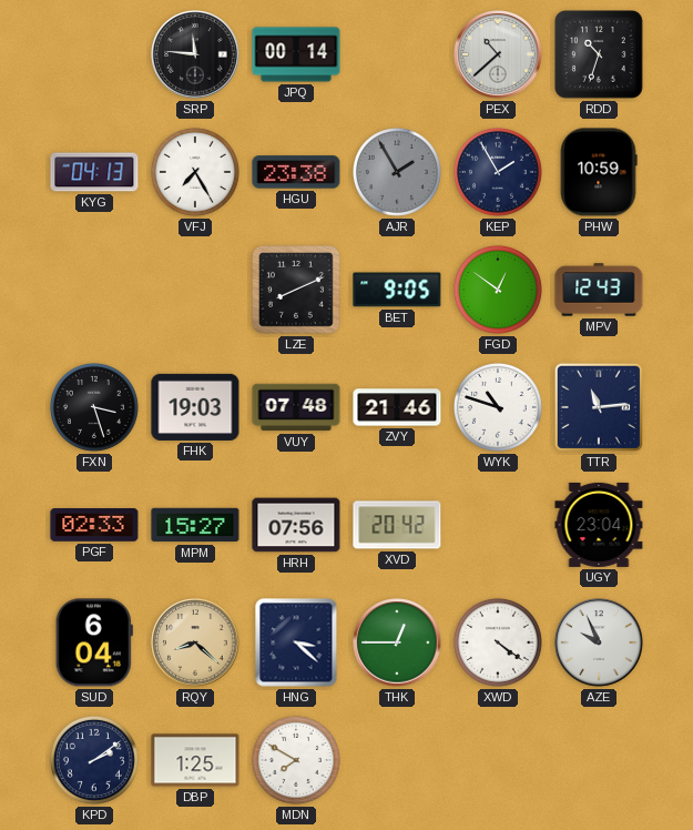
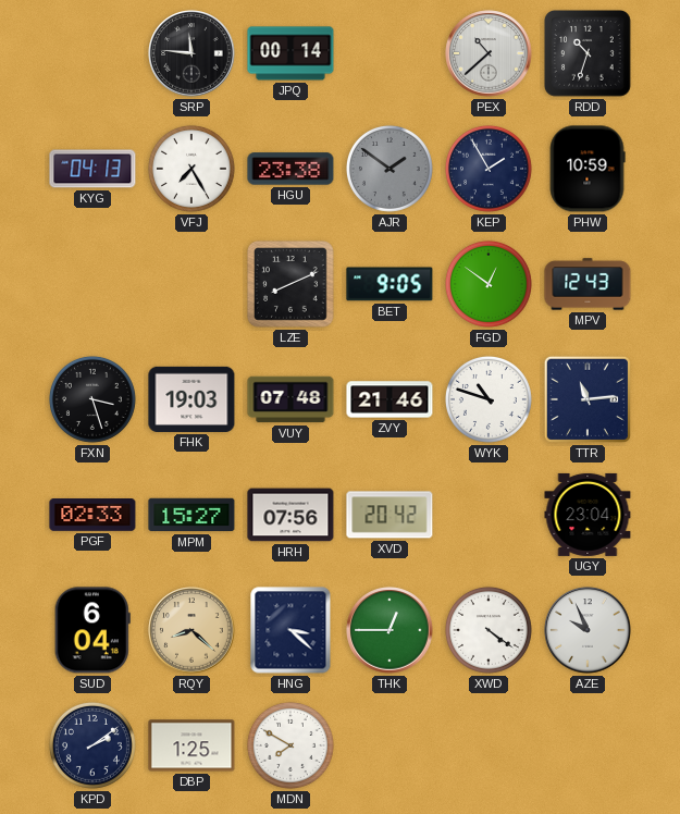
AJR: 1:55 -> 1:51 (390, 169)
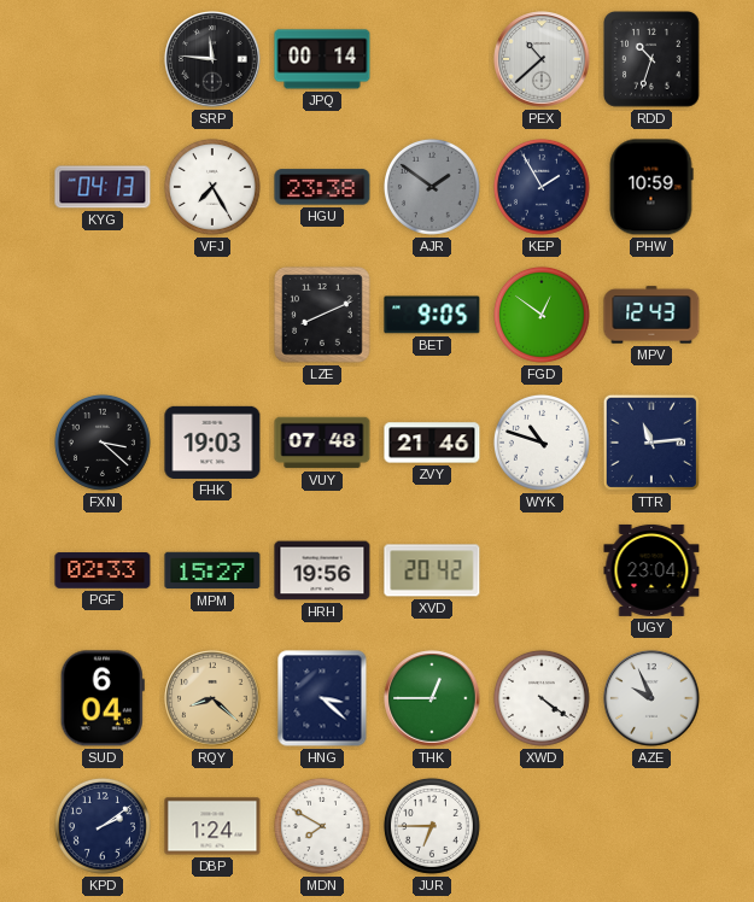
FXN: 3:27 -> 3:22 (103, 443)
HRH: 07:56 -> 19:56 (322, 570)
DBP: 1:25 -> 1:24 (212, 826)
JUR: none -> 6:45 (432, 826)
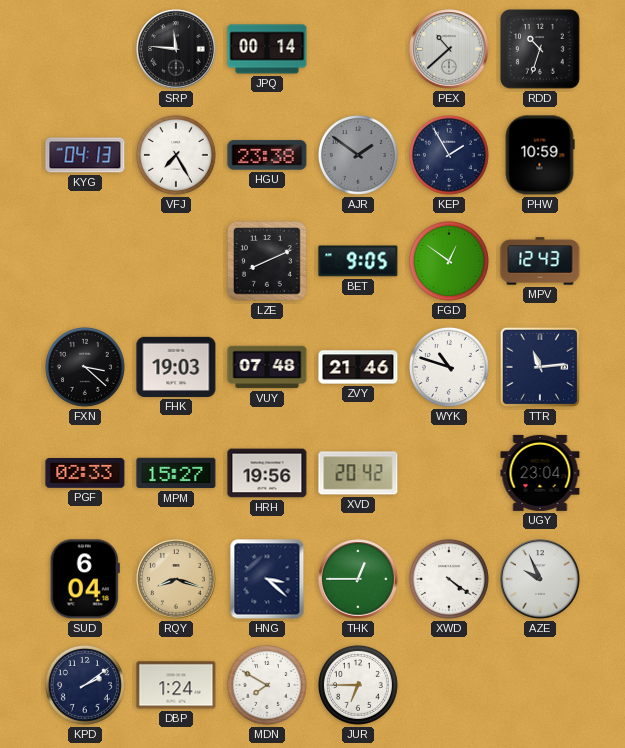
RQY: 8:22 -> 8:18 (176, 579)
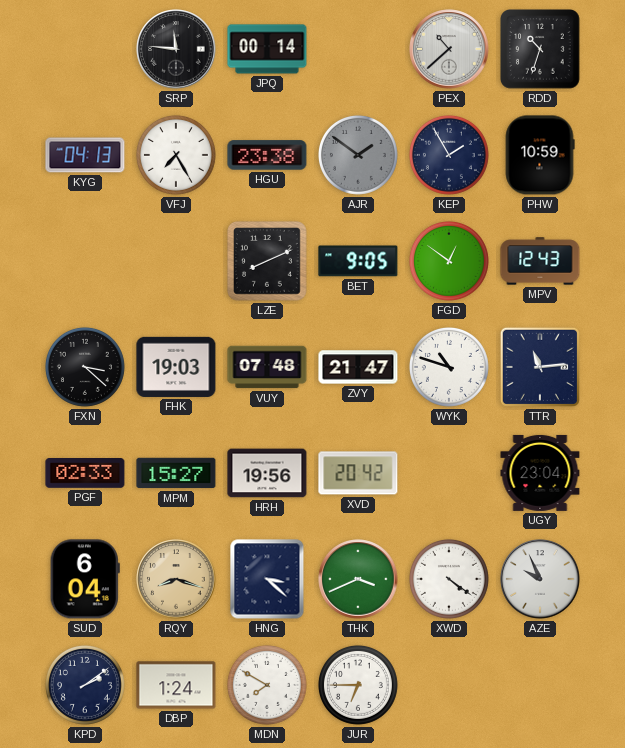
ZVY: 21:46 -> 21:47 (358, 367)
THK: 12:45 -> 3:41 (358, 579)
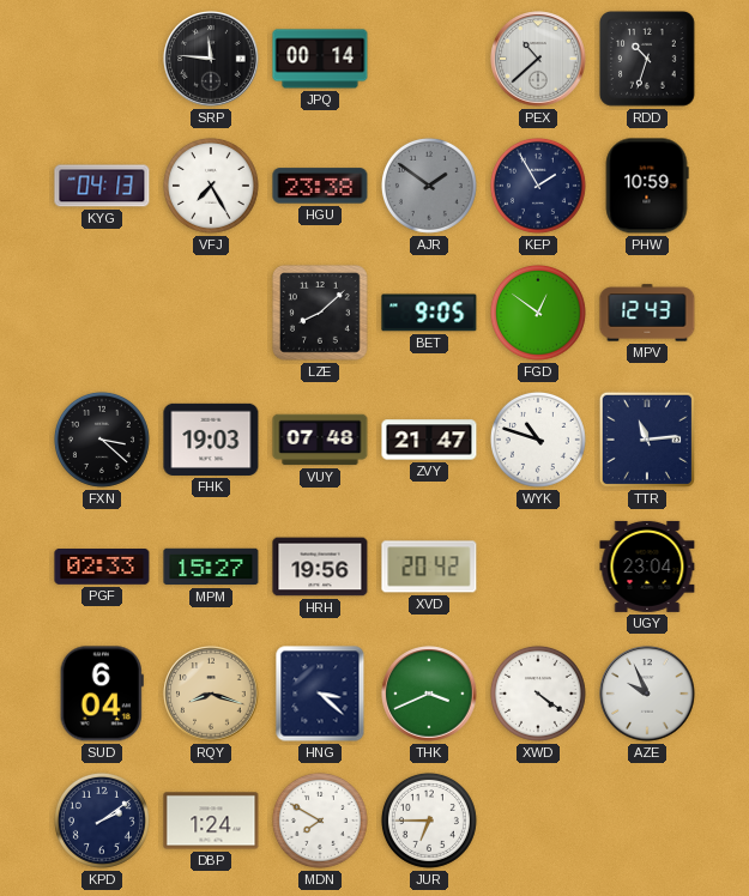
LZE: 8:11 -> 8:08 (321, 314)
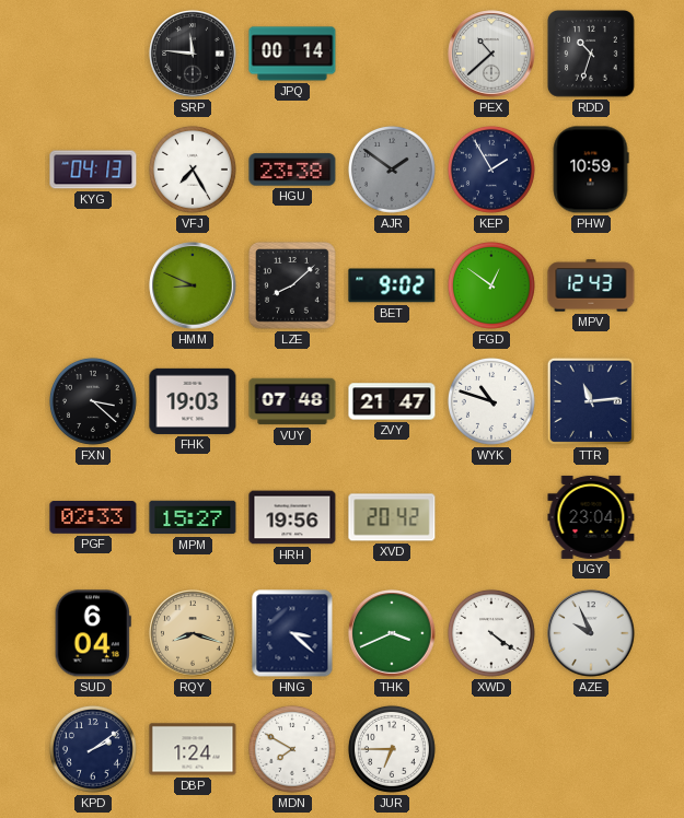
HMM: none -> 8:49 (193, 285)
BET: 9:05 -> 9:02 (392, 285)
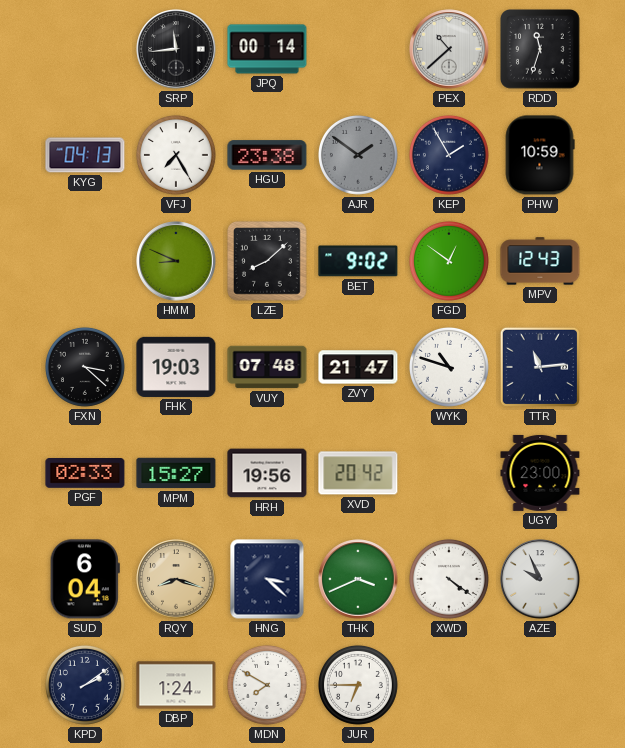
SRP: 11:46 -> 11:44 (176, 49)
RDD: 10:33 -> 11:33 (541, 50)
UGY: 23:04 -> 23:00 (540, 473)
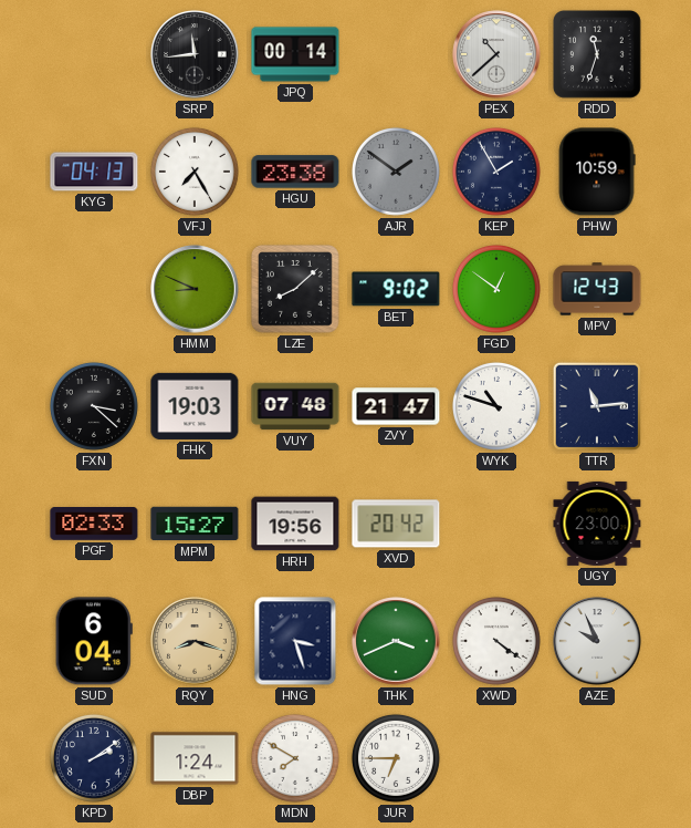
HNG: 3:22 -> 3:27 (295, 641)
